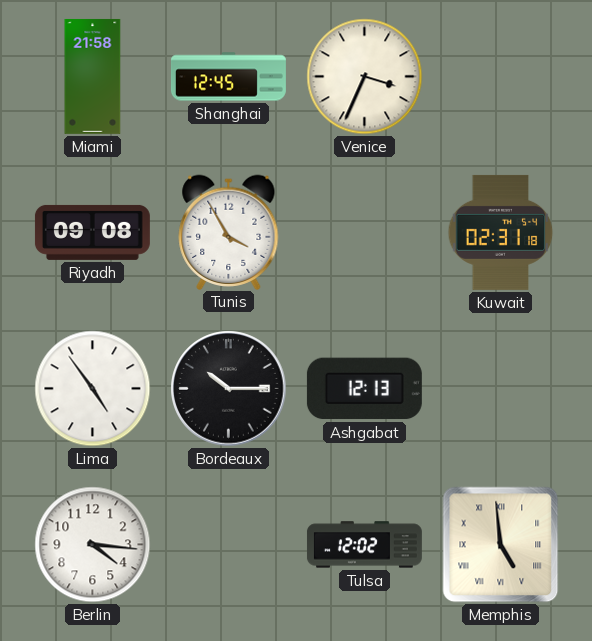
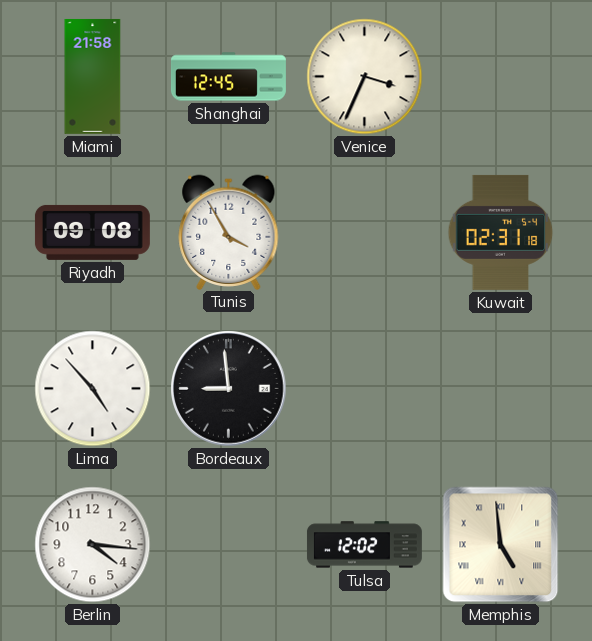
Lima: 4:54 -> 4:53 (93, 389)
Bordeaux: 10:15 -> 8:59 (229, 389)
Ashgabat: 12:13 -> none (364, 389)
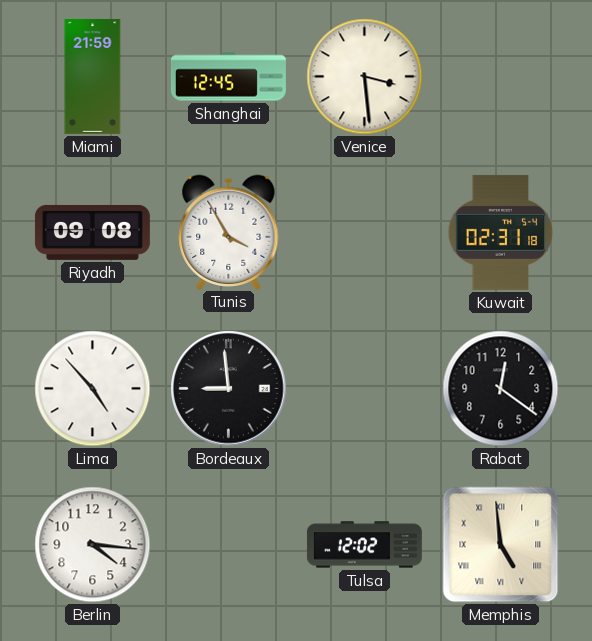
Miami: 21:58 -> 21:59 (93, 76)
Venice: 3:34 -> 3:29 (365, 77)
Rabat: none -> 12:21 (501, 389)
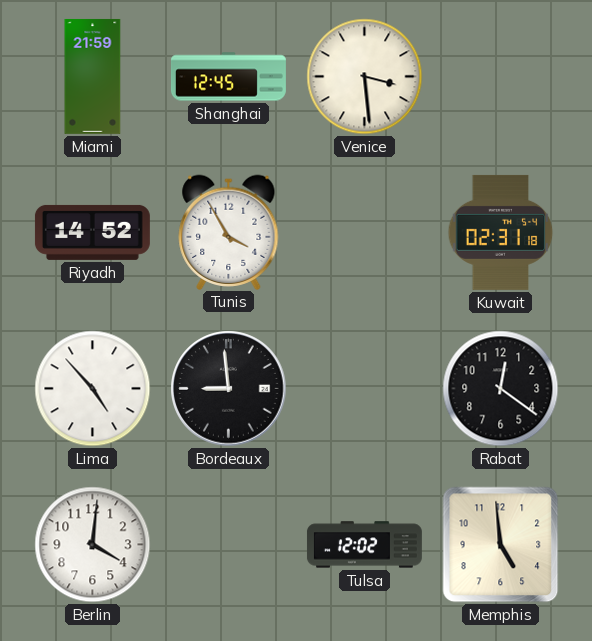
Riyadh: 09:08 -> 14:52 (92, 232)
Berlin: 4:16 -> 4:01 (93, 545)
Memphis numerals: Roman -> Arabic (501, 545)
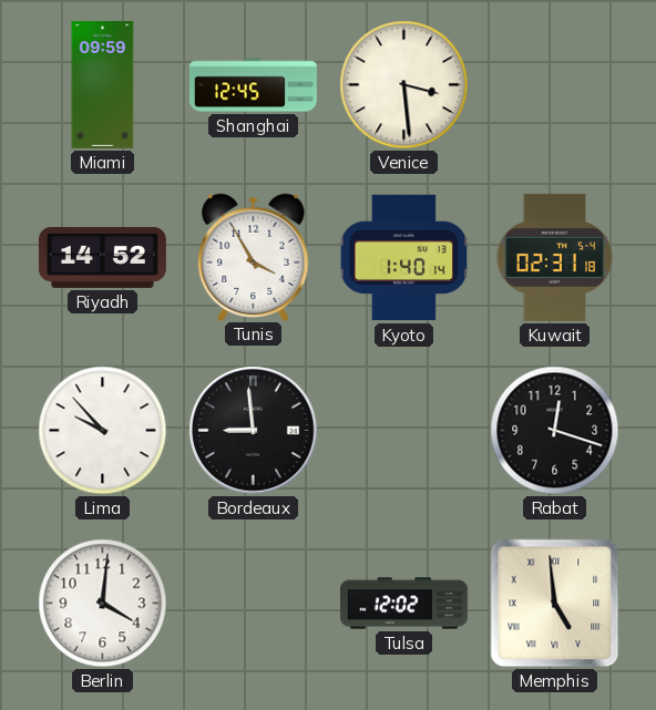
Miami: 21:59 -> 09:59 (103, 84)
Kyoto: none -> 1:40 (403, 258)
Lima: 4:53 -> 9:53 (103, 431)
Rabat: 12:21 -> 12:18 (555, 431)
Memphis numerals: Arabic -> Roman (555, 604)
